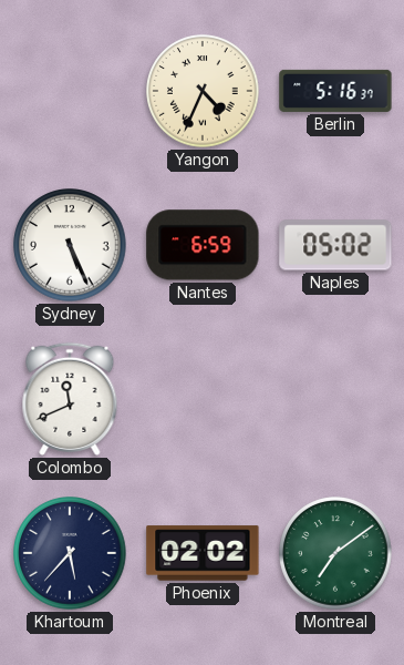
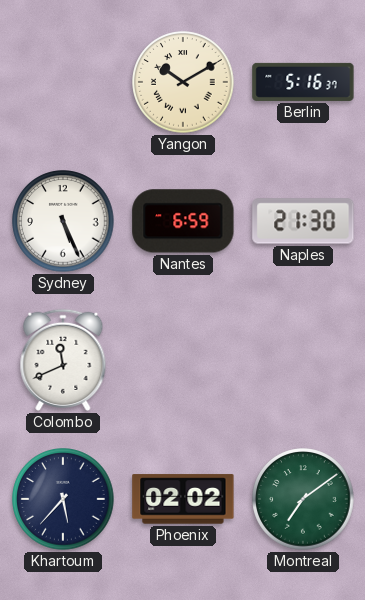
Yangon: 4:34 -> 10:10 (183, 82)
Naples: 05:02 -> 21:30 (303, 221)
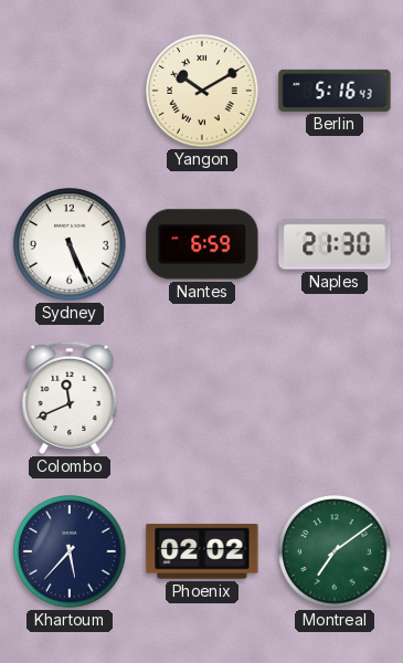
Berlin: 5:16:37 -> 5:16:43 (335, 91)
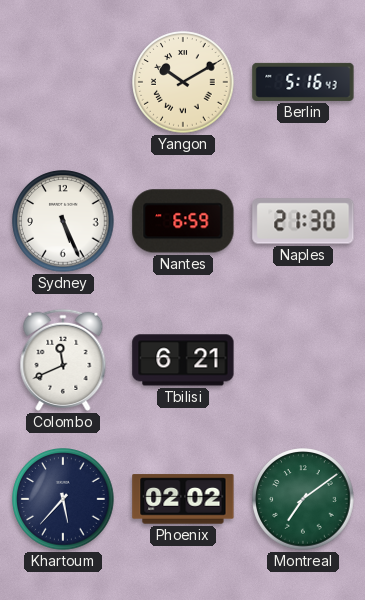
Tbilisi: none -> 6:21 (183, 360)
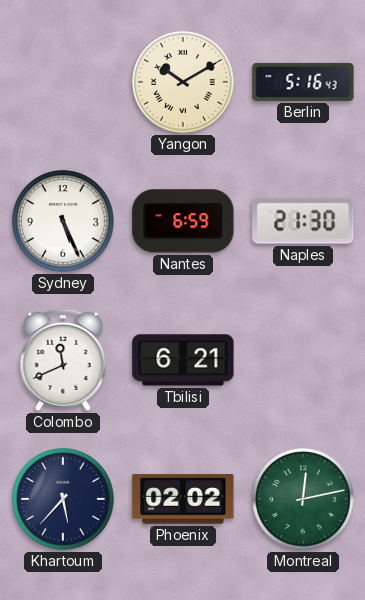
Montreal: 7:09 -> 12:13 (303, 499)
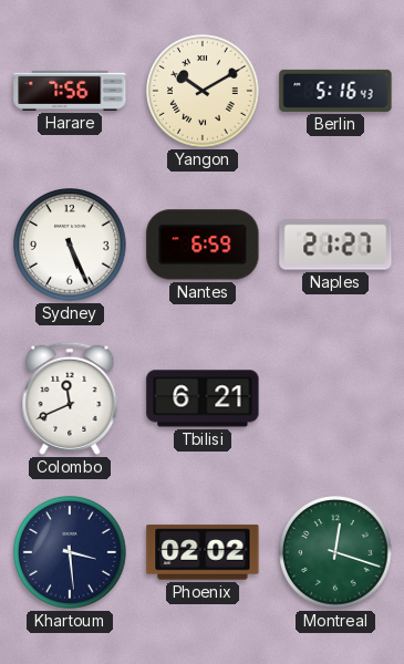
Harare: none -> 7:56 (70, 91)
Naples: 21:30 -> 21:27 (335, 245)
Khartoum: 5:37 -> 3:29 (70, 552)
Montreal: 12:13 -> 12:18 (335, 552)
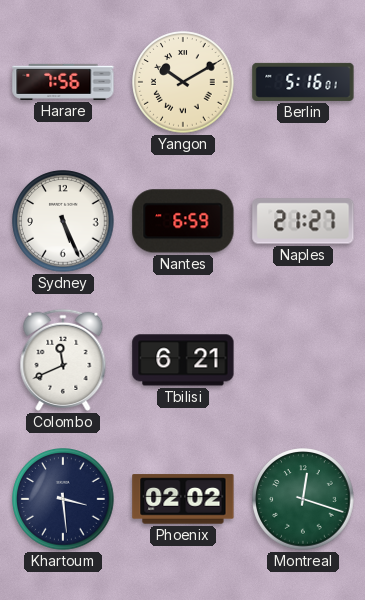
Berlin: 5:16:43 -> 5:16:01 (303, 82)
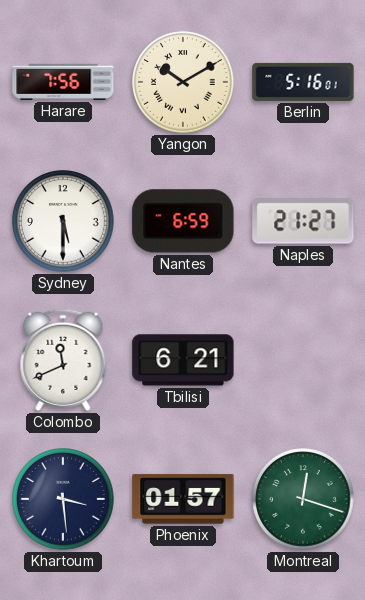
Sydney: 5:26 -> 5:30 (63, 221)
Phoenix: 02:02 -> 01:57 (183, 499)
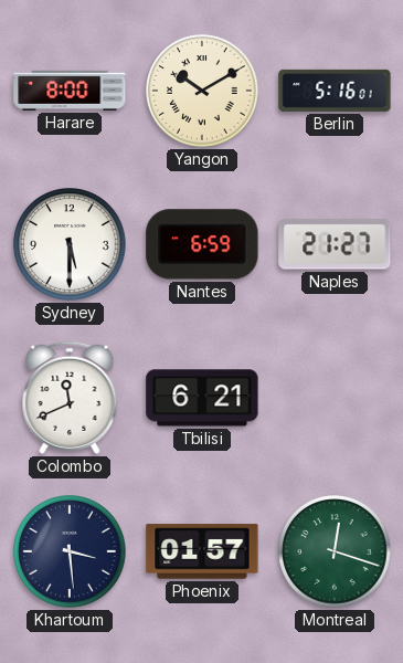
Harare: 7:56 -> 8:00 (70, 91)
